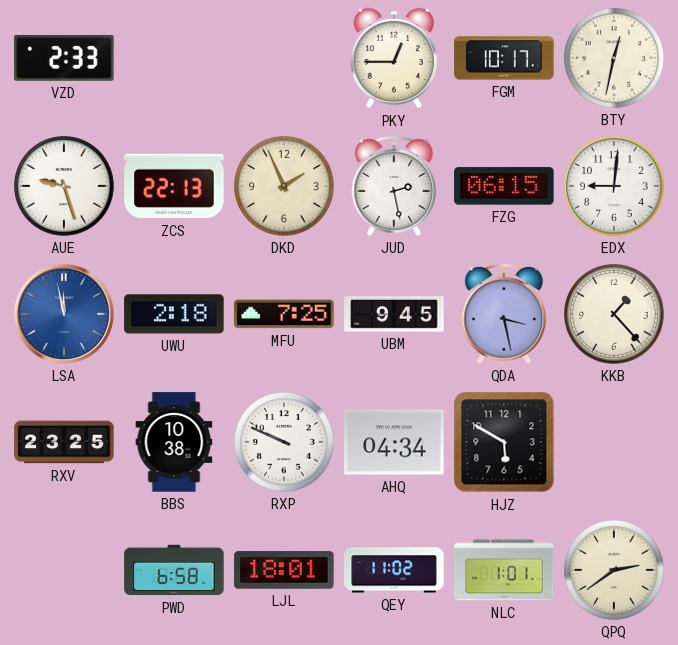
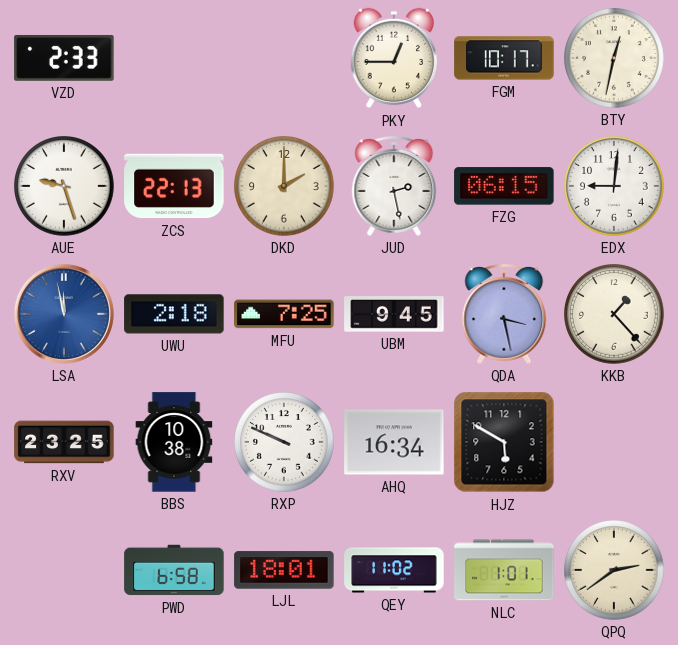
DKD: 1:56 -> 2:00 (285, 187)
AHQ: 04:34 -> 16:34 (394, 442)
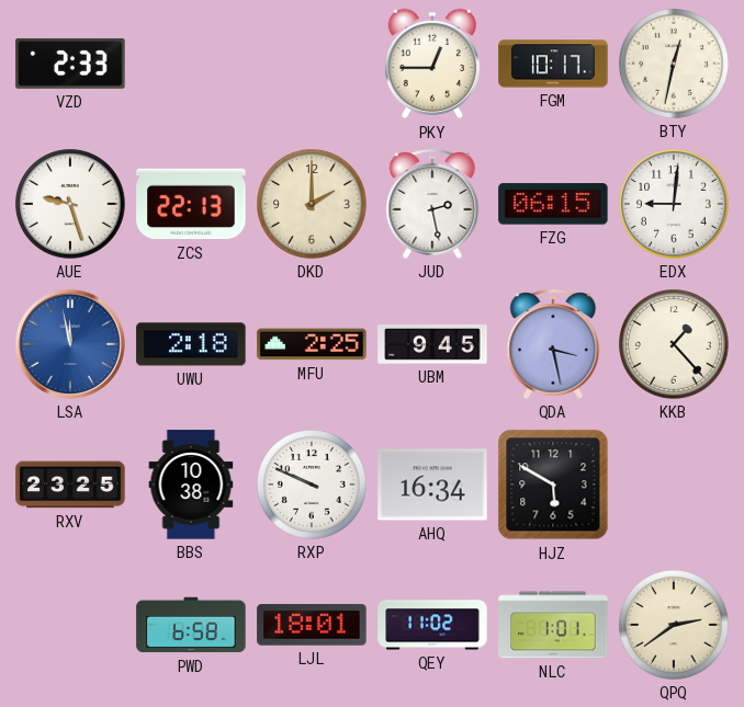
MFU: 7:25 -> 2:25 (312, 344)
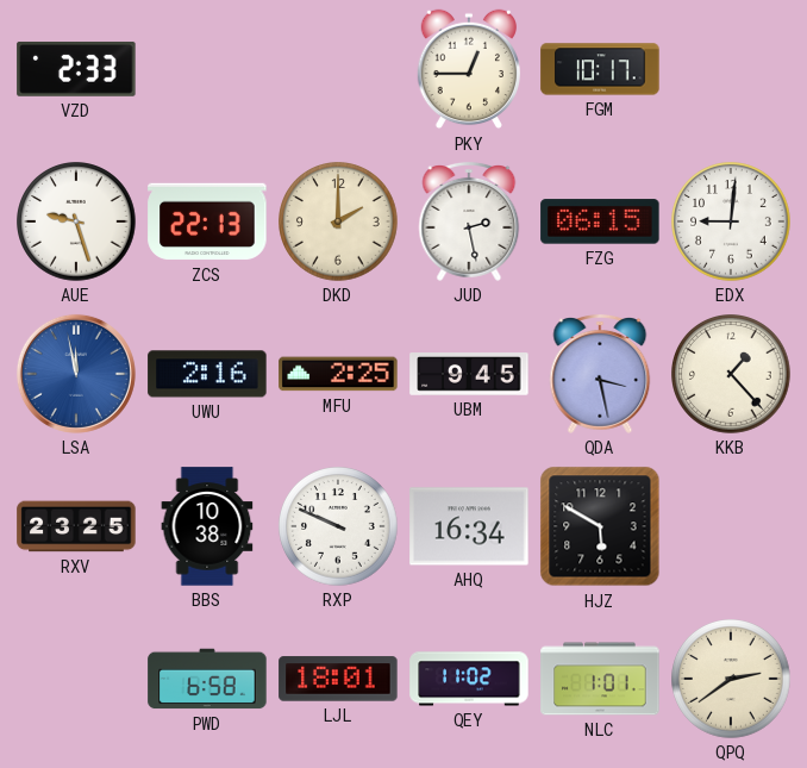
BTY: 12:32 -> none (675, 65)
UWU: 2:18 -> 2:16 (207, 374)
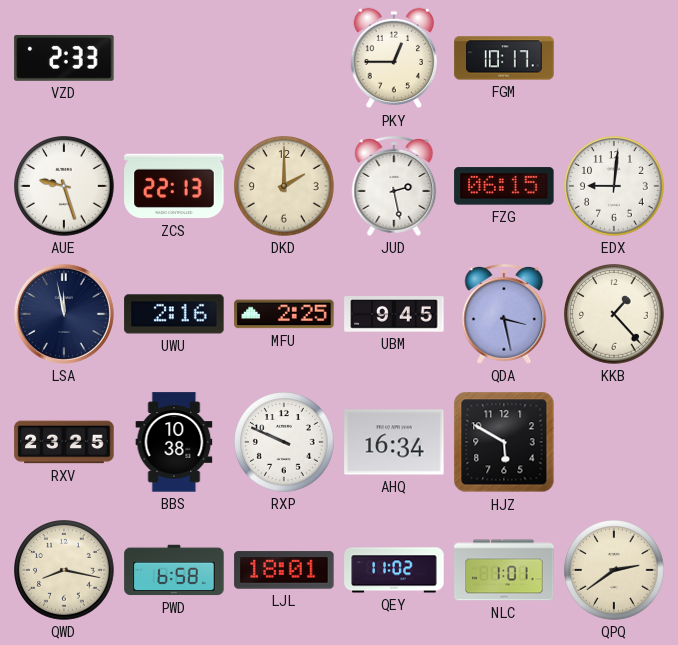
LSA dial: blue -> navy (64, 314)
QWD: none -> 8:17 (65, 571)
